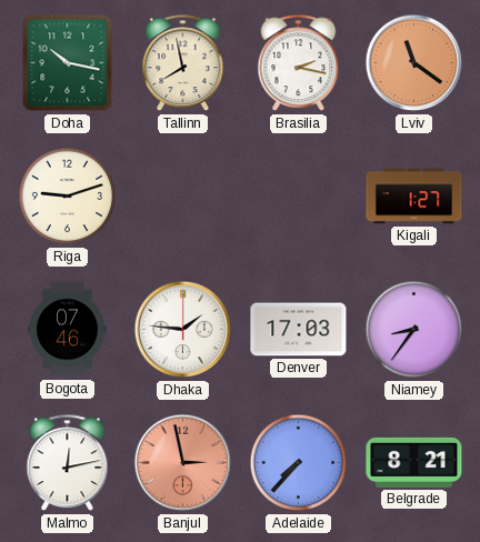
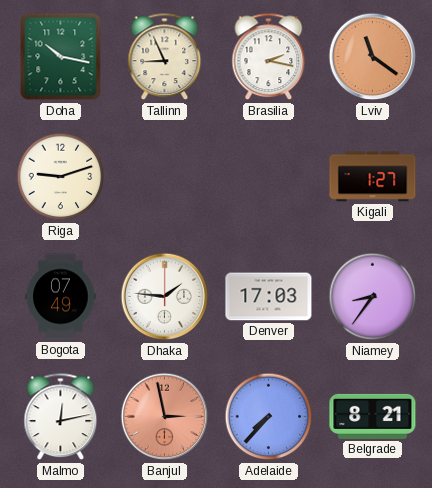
Tallinn: 7:58 -> 8:56 (165, 57)
Bogota: 07:46 -> 07:49 (61, 297)
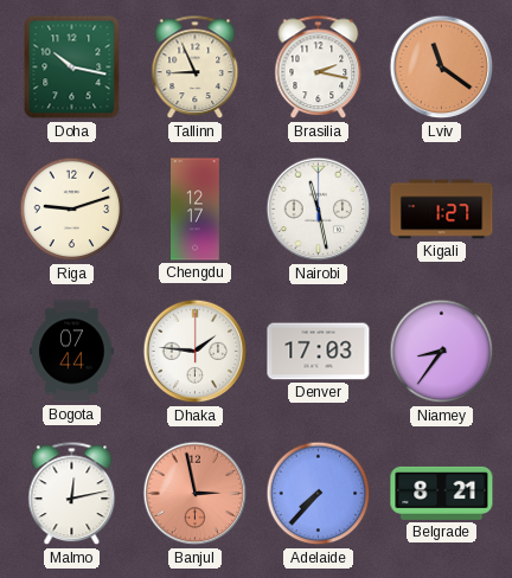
Chengdu: none -> 12:17 (196, 210)
Nairobi: none -> 11:28 (319, 210)
Bogota: 07:49 -> 07:44 (72, 352)
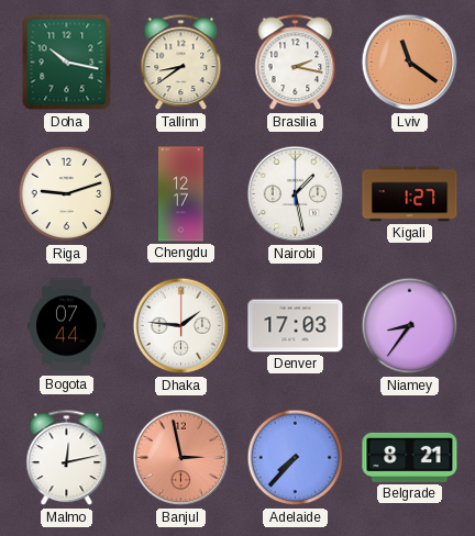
Tallinn: 8:56 -> 8:39 (181, 63)
Nairobi: 11:28 -> 1:28 (296, 194)
